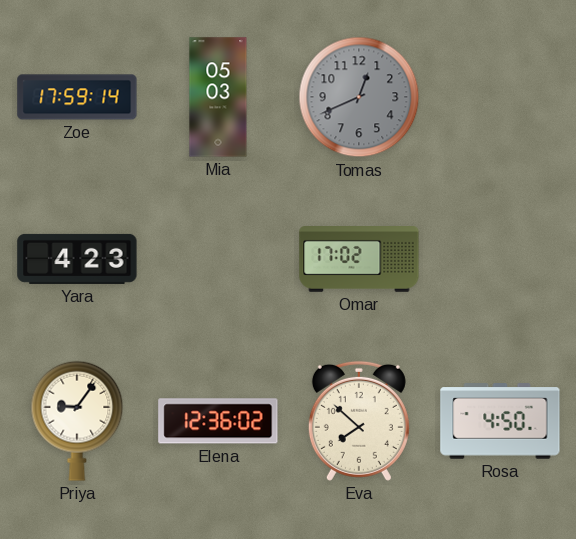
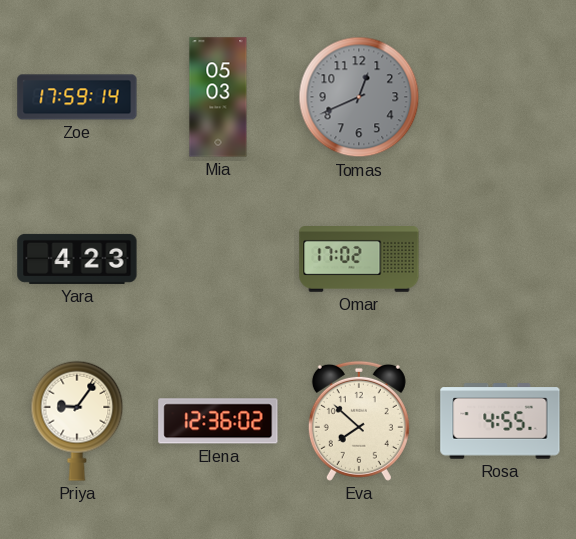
Rosa: 4:50 -> 4:55 (500, 421)
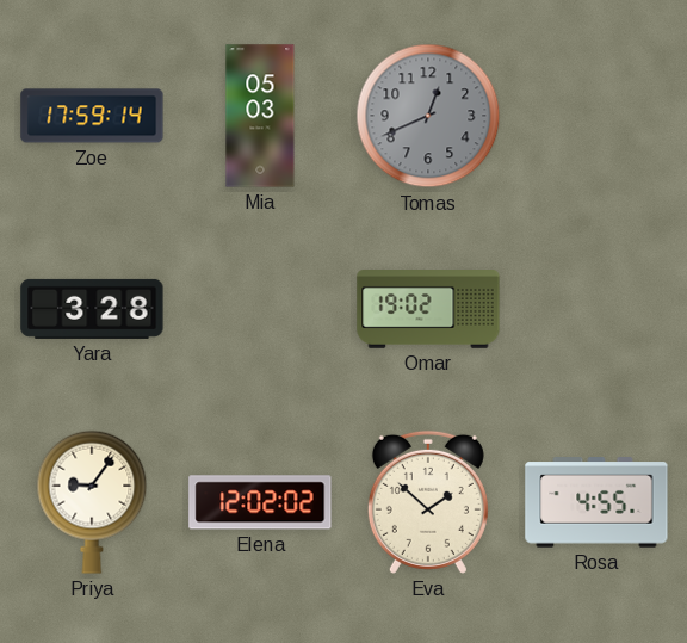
Yara: 4:23 -> 3:28 (92, 309)
Omar: 17:02 -> 19:02 (428, 310)
Elena: 12:36 -> 12:02 (260, 502)
Eva: 7:52 -> 1:52 (428, 502)
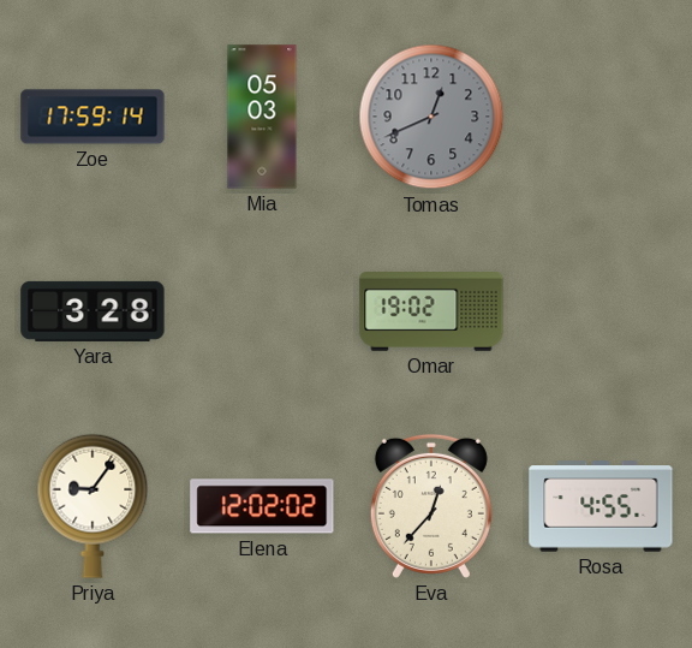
Eva: 1:52 -> 12:37 (431, 506)
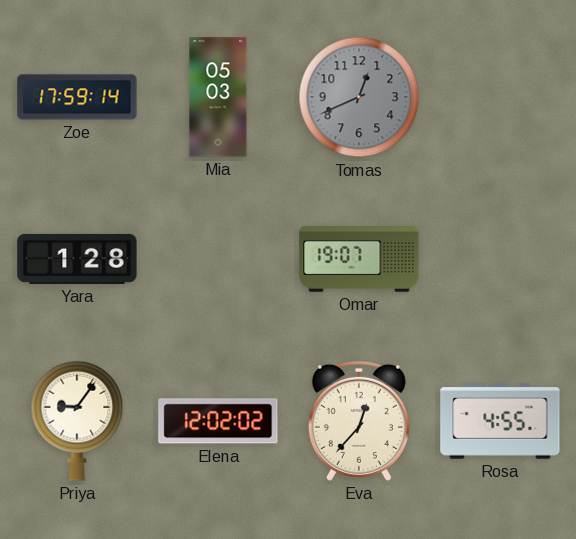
Yara: 3:28 -> 1:28 (77, 259)
Omar: 19:02 -> 19:07 (359, 260)
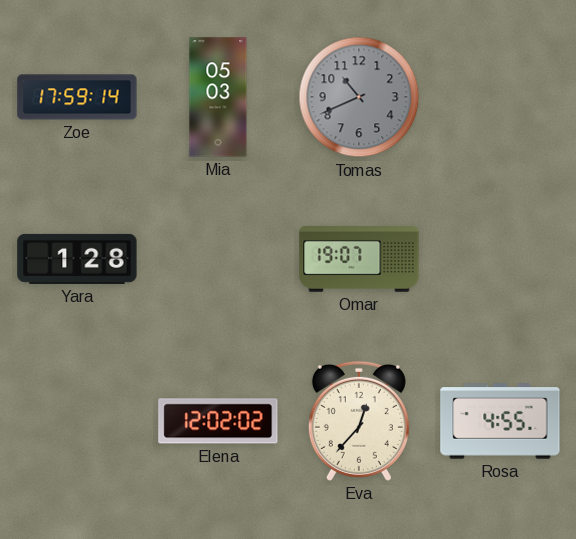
Tomas: 12:41 -> 10:41 (359, 97)
Priya: 9:06 -> none (77, 421)
